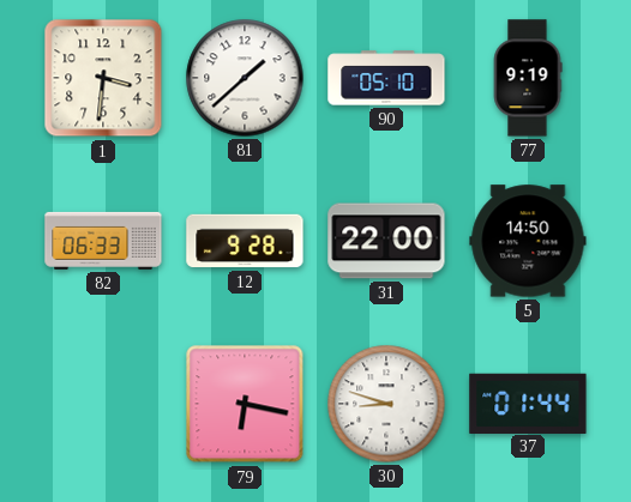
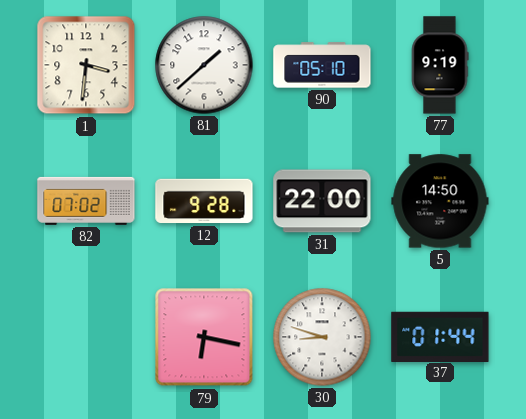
82: 06:33 -> 07:02 (86, 201)
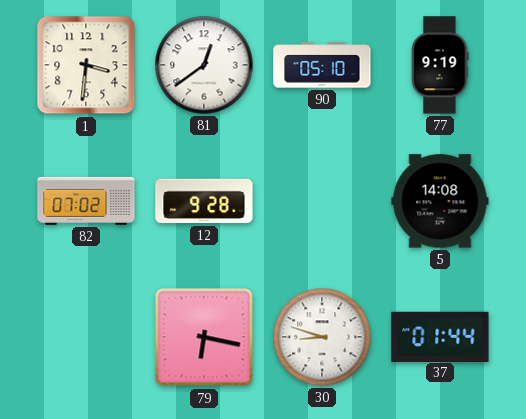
81: 1:38 -> 12:39 (204, 65)
31: 22:00 -> none (322, 201)
5: 14:50 -> 14:08 (440, 201)
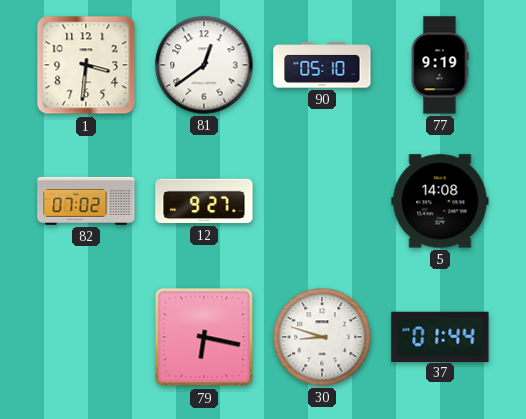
12: 9:28 -> 9:27 (204, 201)
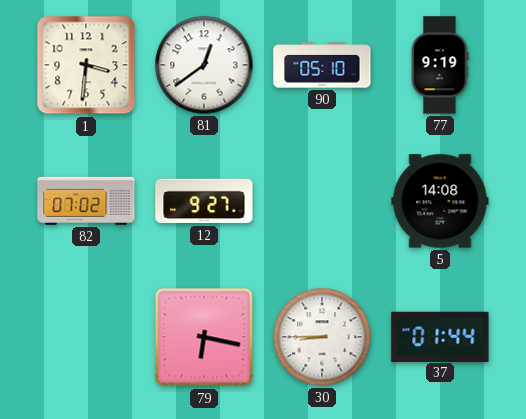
30: 8:48 -> 8:45 (322, 337)
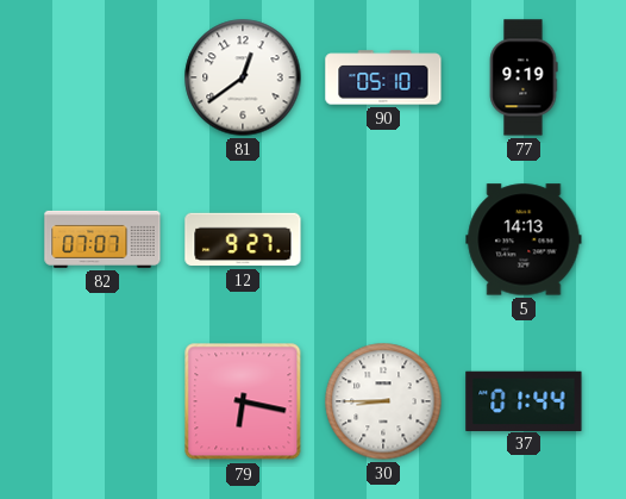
1: 3:31 -> none (86, 65)
82: 07:02 -> 07:07 (102, 239)
5: 14:08 -> 14:13 (524, 239)
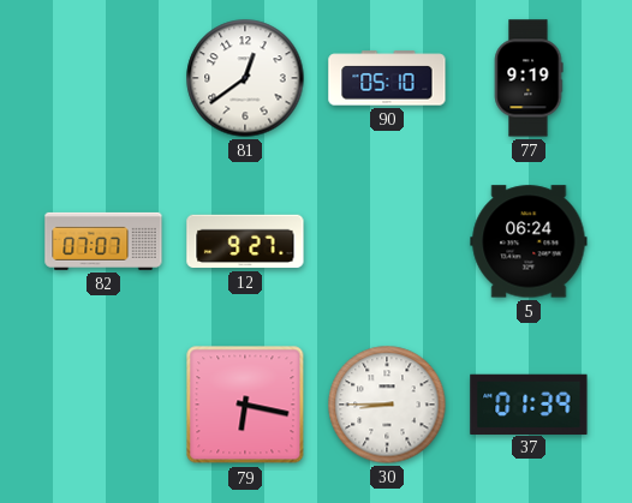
5: 14:13 -> 06:24 (529, 241)
37: 01:44 -> 01:39 (529, 403)
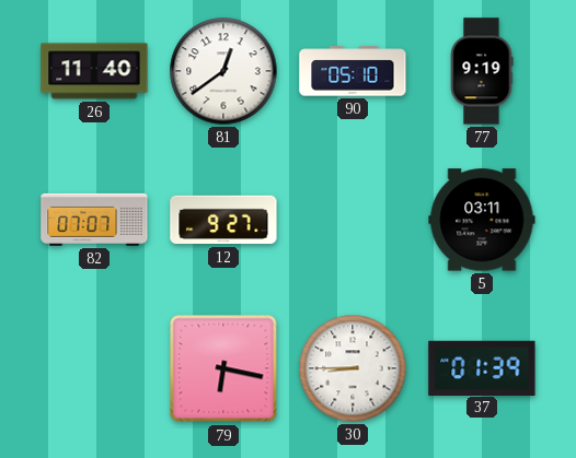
26: none -> 11:40 (94, 71)
5: 06:24 -> 03:11 (482, 220)
